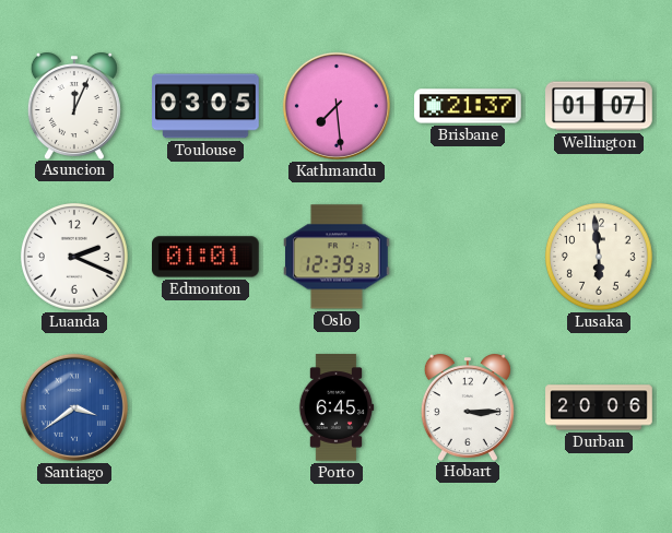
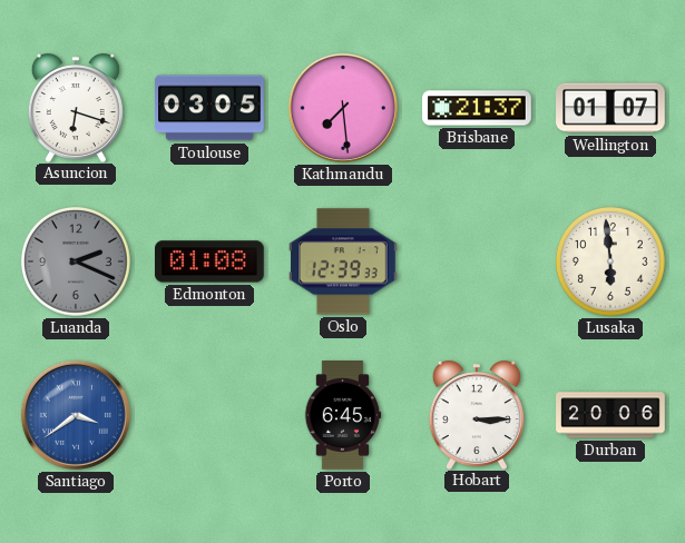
Asuncion: 12:04 -> 6:18 (76, 108)
Luanda dial: white -> grey (76, 261)
Edmonton: 01:01 -> 01:08 (211, 261)
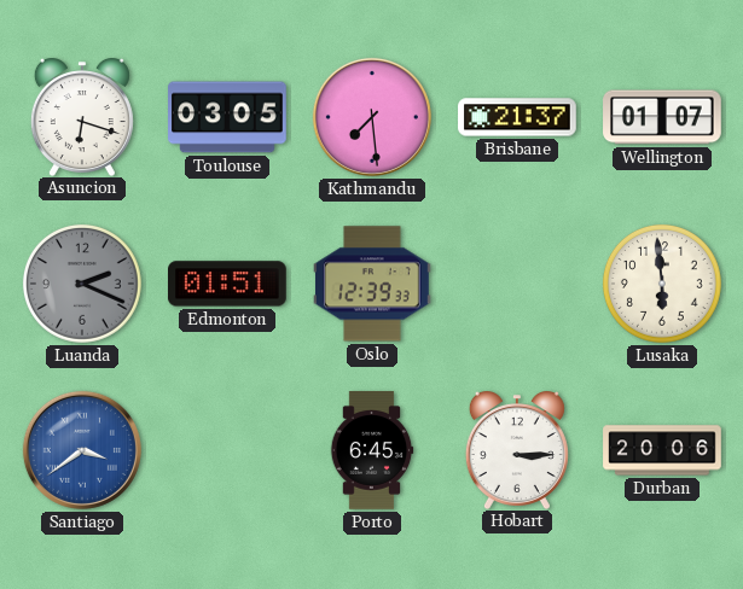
Edmonton: 01:08 -> 01:51 (228, 284)
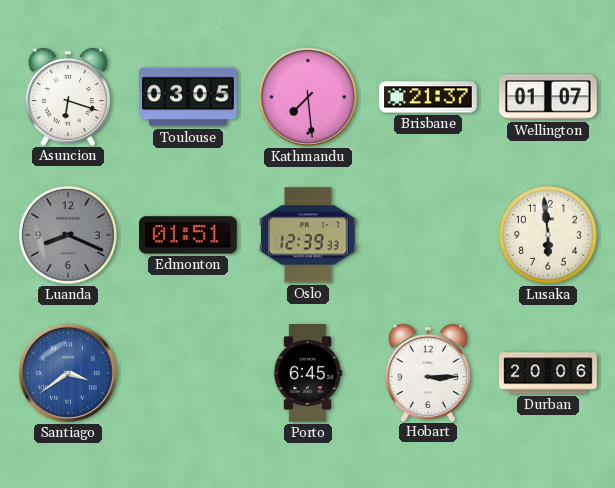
Luanda: 2:19 -> 8:19 (68, 235)
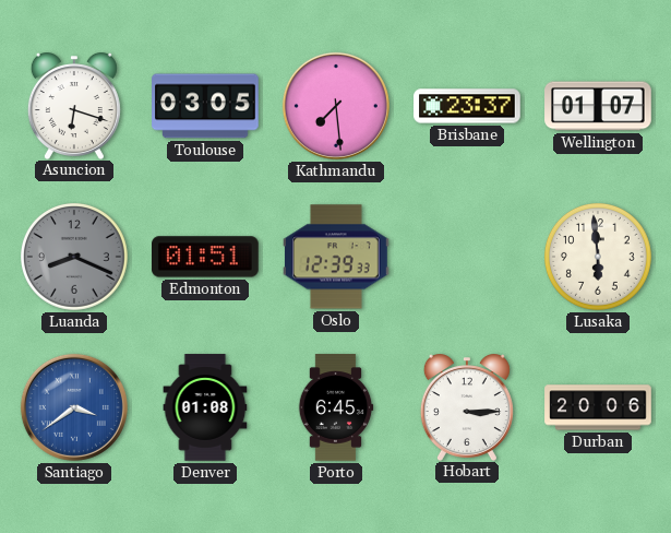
Brisbane: 21:37 -> 23:37 (467, 106)
Denver: none -> 01:08 (205, 407)
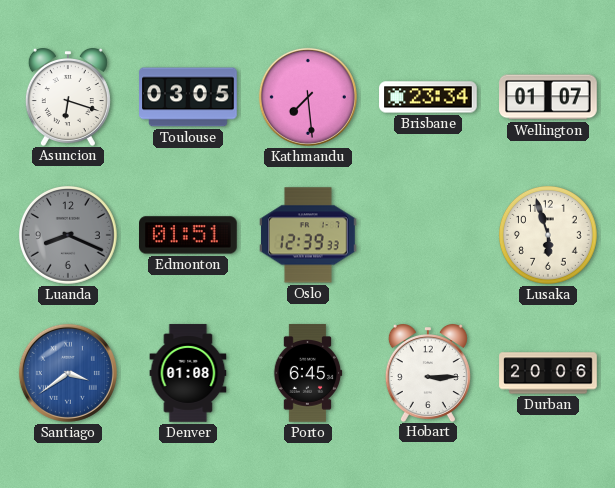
Brisbane: 23:37 -> 23:34 (428, 97)
Lusaka: 5:59 -> 5:57 (548, 235)
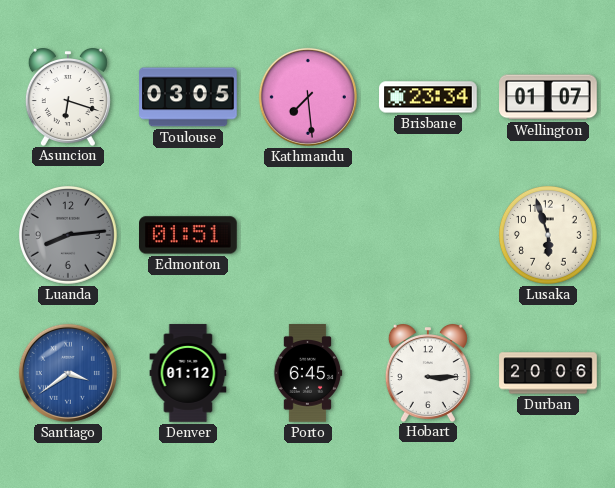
Luanda: 8:19 -> 8:14 (68, 235)
Oslo: 12:39 -> none (309, 235)
Denver: 01:08 -> 01:12 (188, 373)
